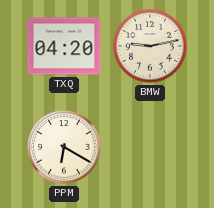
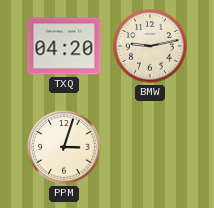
PPM: 6:20 -> 3:03 (64, 147)
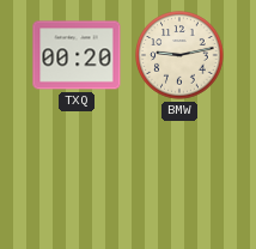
TXQ: 04:20 -> 00:20 (77, 55)
PPM: 3:03 -> none (64, 147)
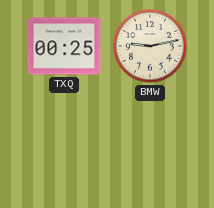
TXQ: 00:20 -> 00:25 (64, 46)
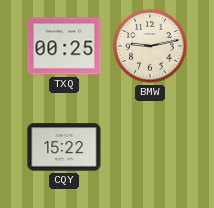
CQY: none -> 15:22 (64, 147)
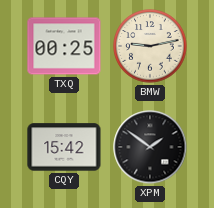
CQY: 15:22 -> 15:42 (64, 147)
XPM: none -> 1:51 (150, 147)
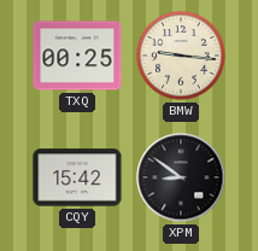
BMW: 9:13 -> 9:16 (181, 56)
XPM: 1:51 -> 8:51 (181, 177)
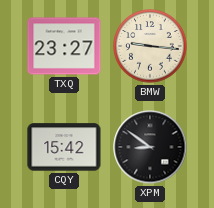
TXQ: 00:25 -> 23:27 (64, 46)
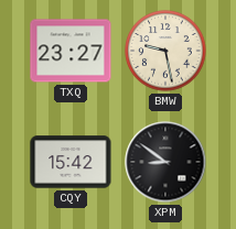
BMW: 9:16 -> 9:28 (165, 51)
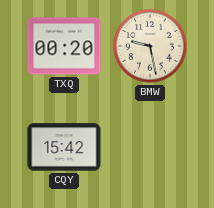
TXQ: 23:27 -> 00:20 (64, 46)
XPM: 8:51 -> none (165, 162)
